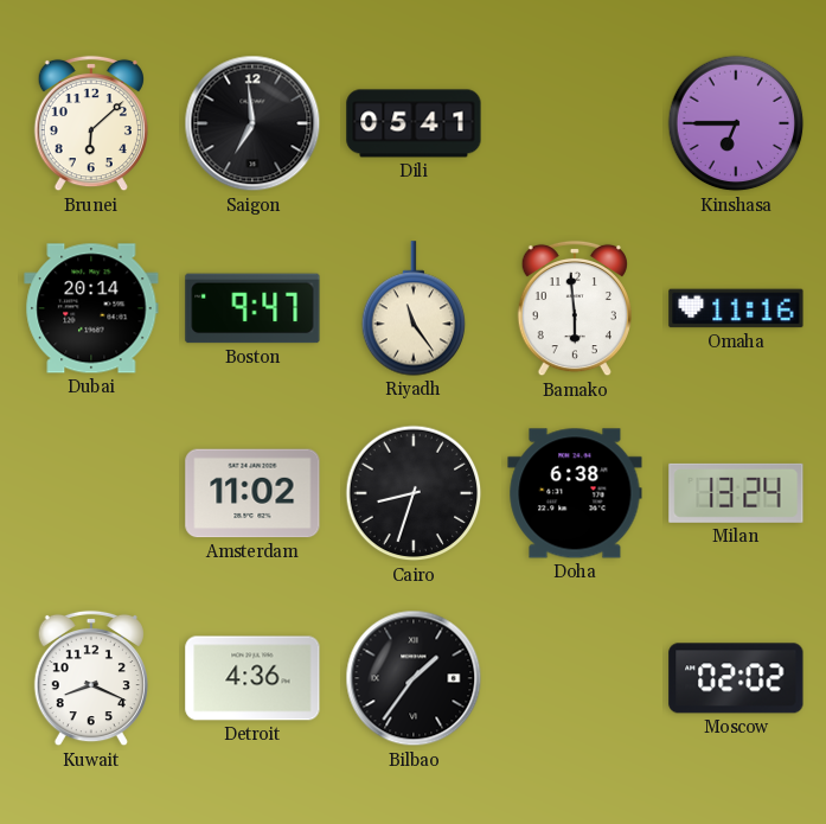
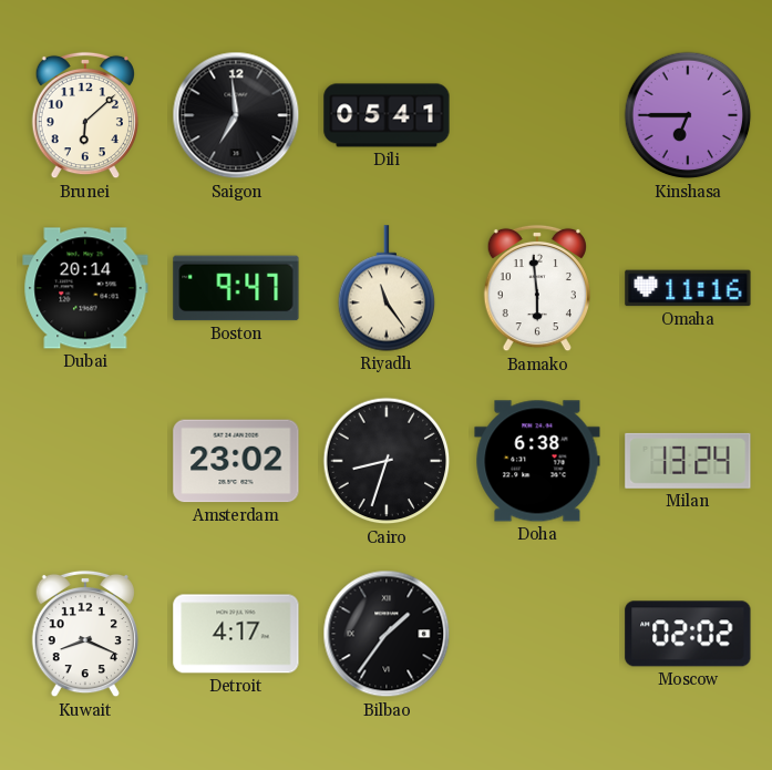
Amsterdam: 11:02 -> 23:02 (236, 461)
Detroit: 4:36 -> 4:17 (236, 634)
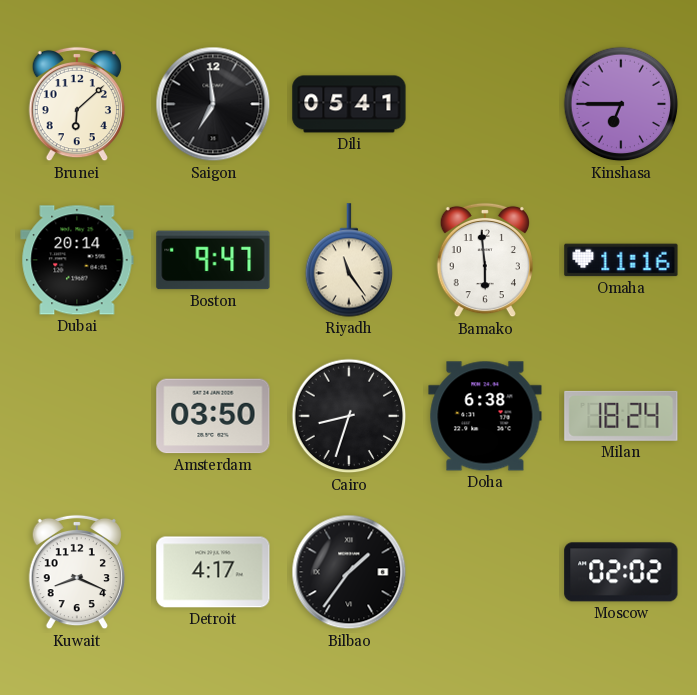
Amsterdam: 23:02 -> 03:50 (213, 416)
Milan: 13:24 -> 18:24 (621, 416)
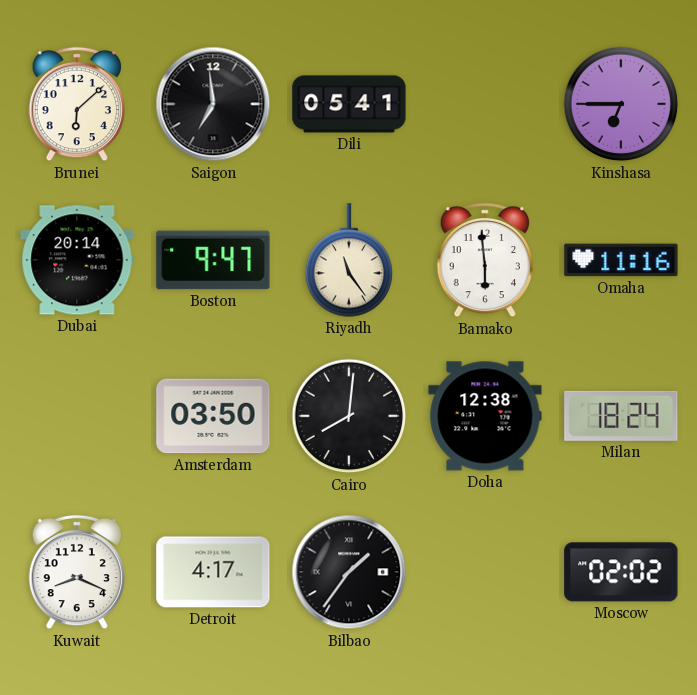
Cairo: 8:33 -> 8:01 (349, 416)
Doha: 6:38 -> 12:38 (485, 416)
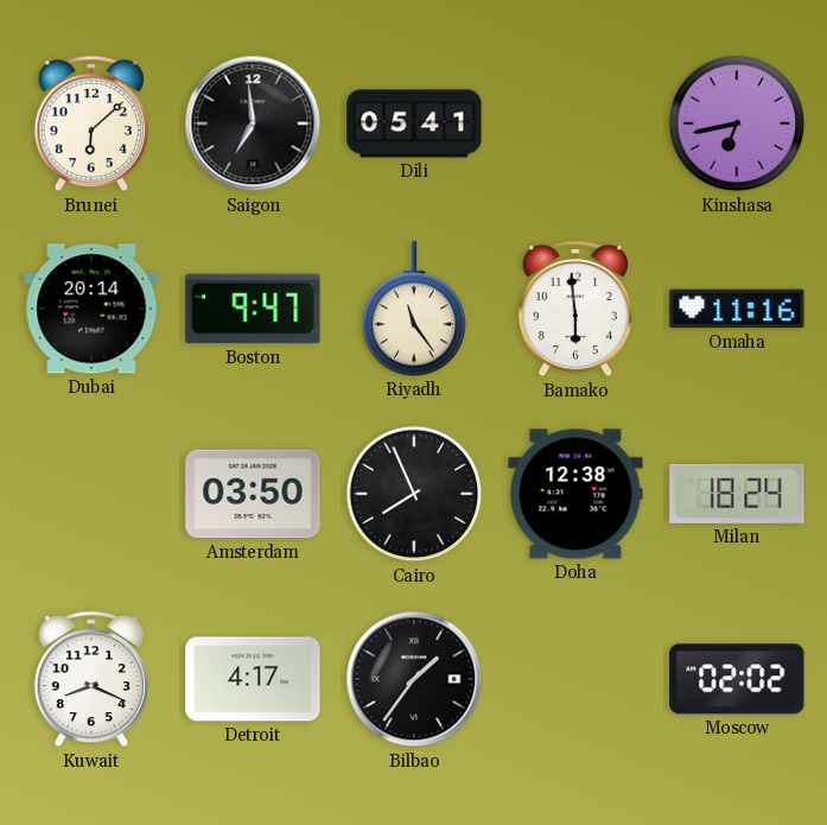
Kinshasa: 6:45 -> 6:43 (737, 123)
Cairo: 8:01 -> 7:56 (414, 494)
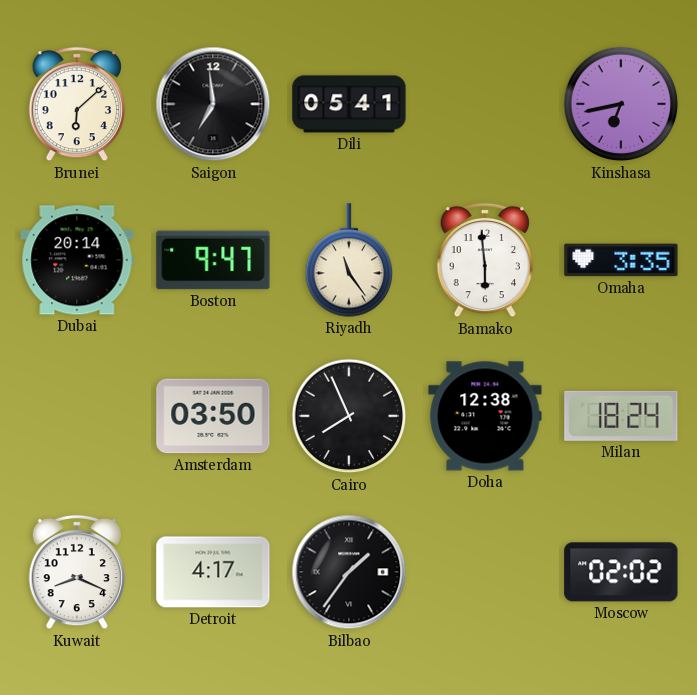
Omaha: 11:16 -> 3:35 (621, 260)
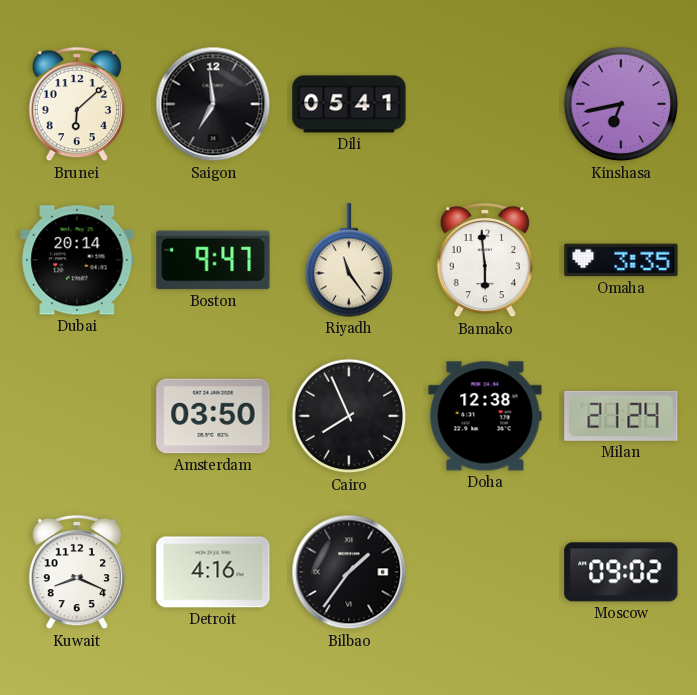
Milan: 18:24 -> 21:24 (621, 416)
Detroit: 4:17 -> 4:16 (213, 572)
Moscow: 02:02 -> 09:02 (621, 572)
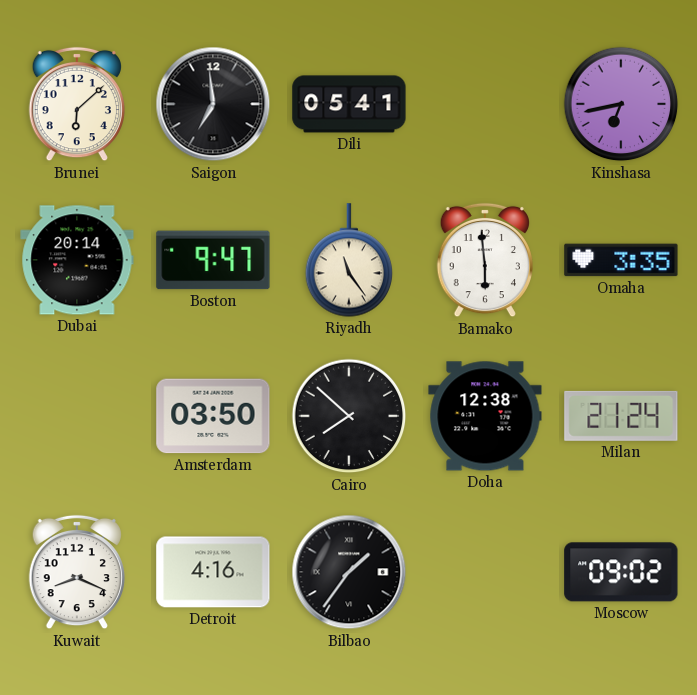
Cairo: 7:56 -> 7:52 (349, 416)
